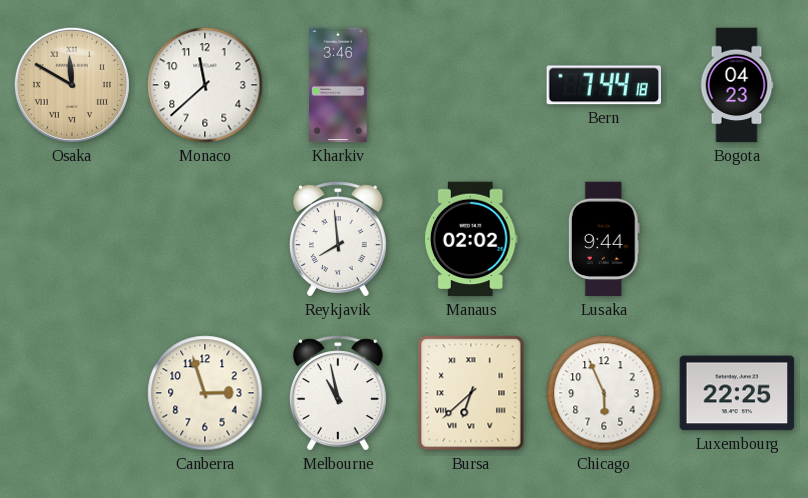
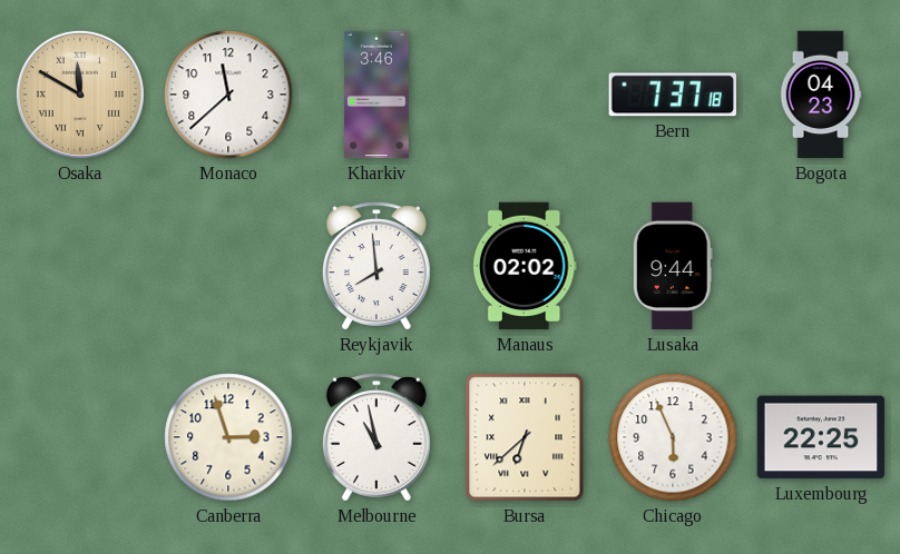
Bern: 7:44 -> 7:37 (672, 95)
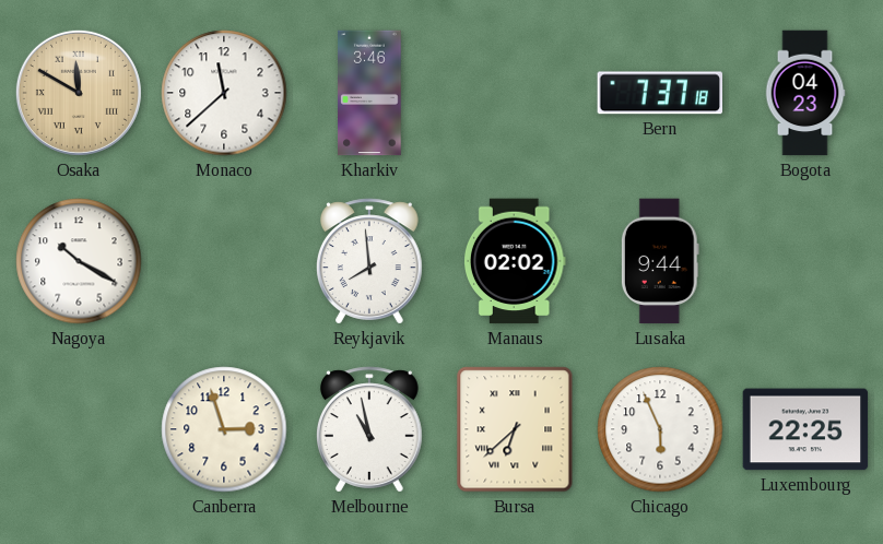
Nagoya: none -> 10:20 (79, 261)
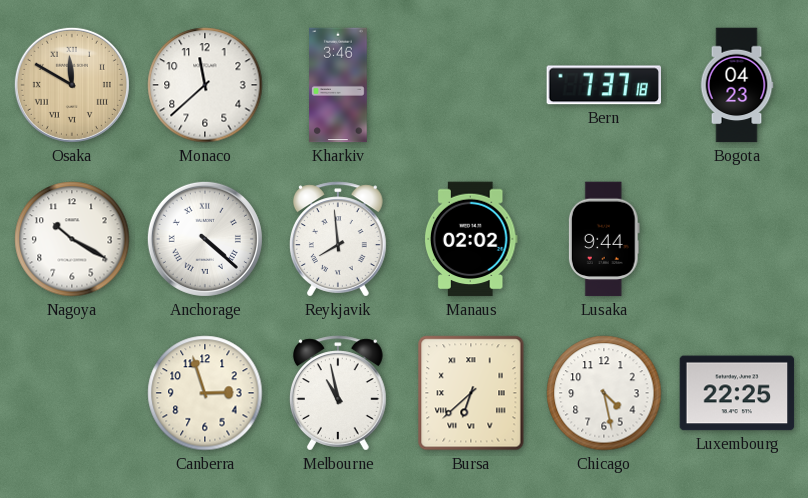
Anchorage: none -> 4:22 (205, 239)
Chicago: 5:56 -> 4:28 (604, 393)
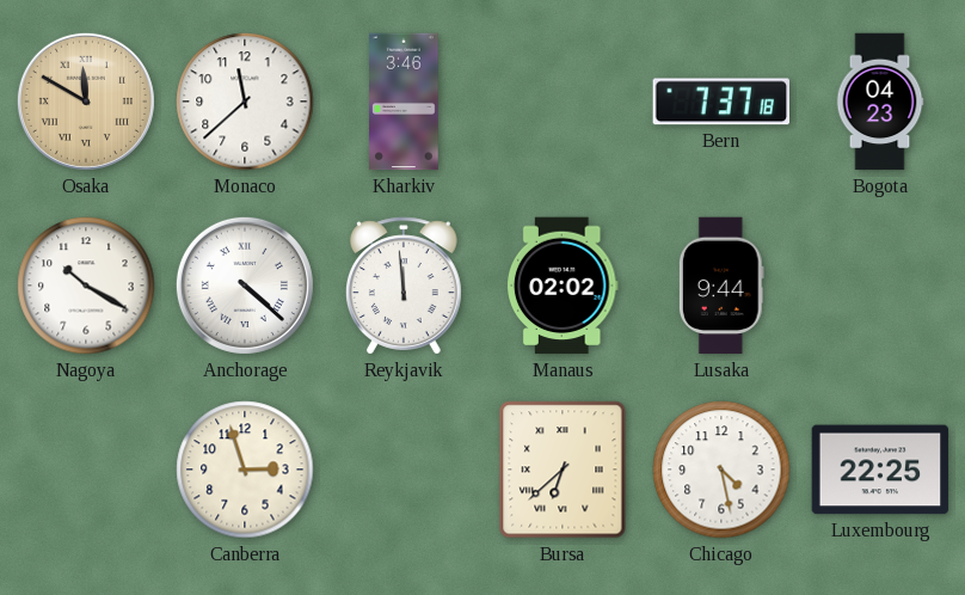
Reykjavik: 7:59 -> 11:59 (404, 286)
Melbourne: 10:58 -> none (338, 393)
